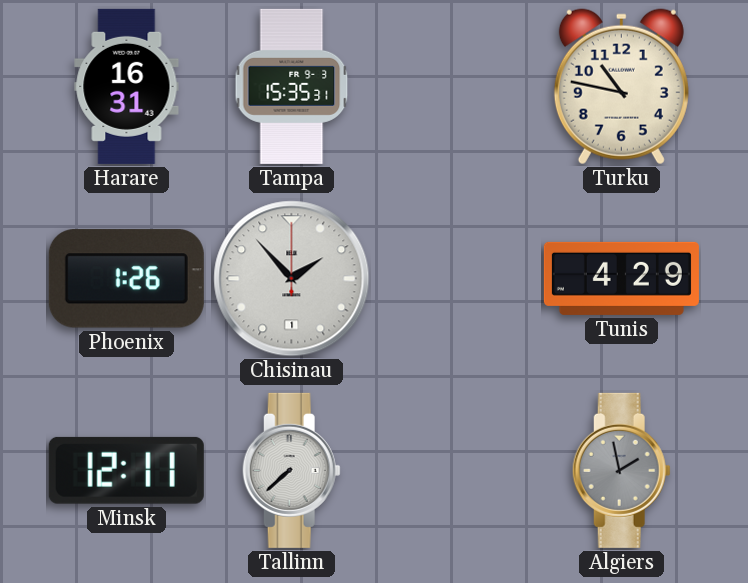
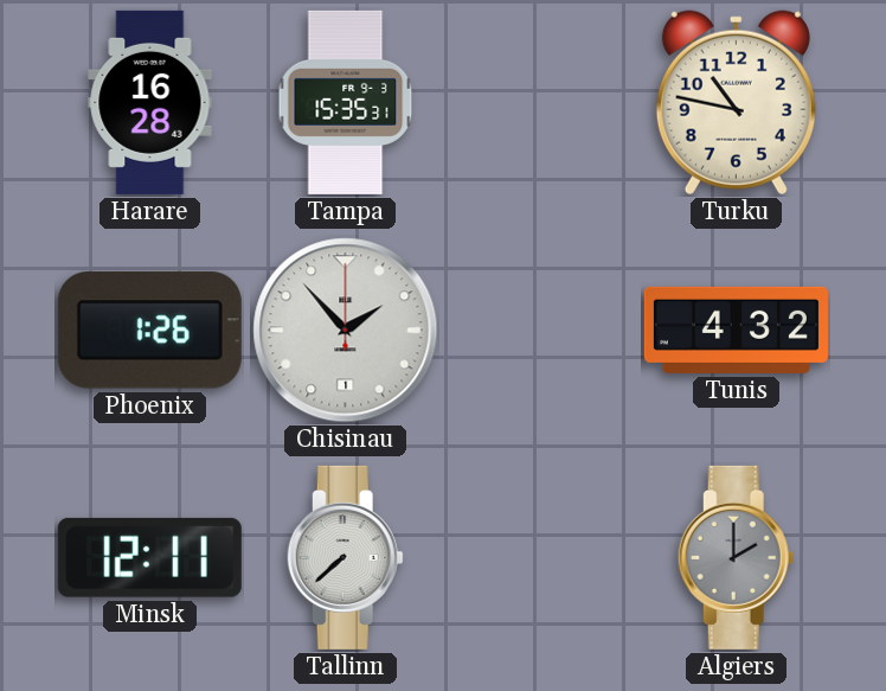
Harare: 16:31 -> 16:28 (150, 102)
Tunis: 4:29 -> 4:32 (736, 329)
Algiers: 1:58 -> 2:00 (736, 557)
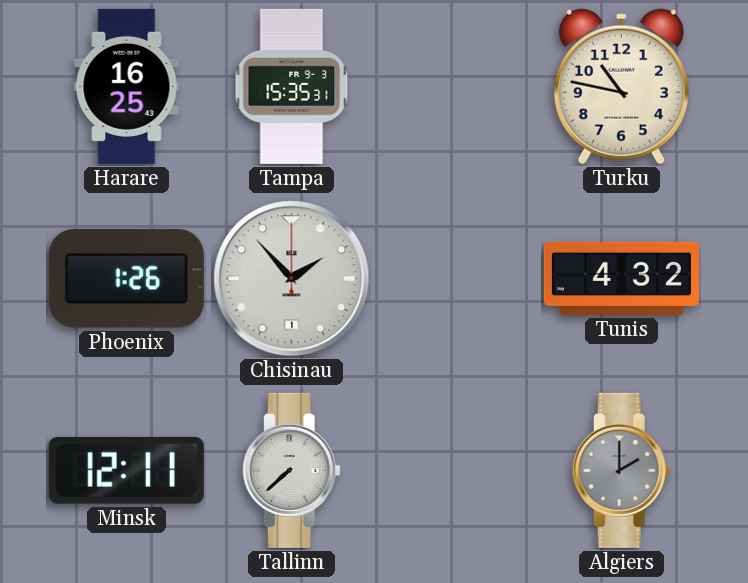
Harare: 16:28 -> 16:25 (127, 86)
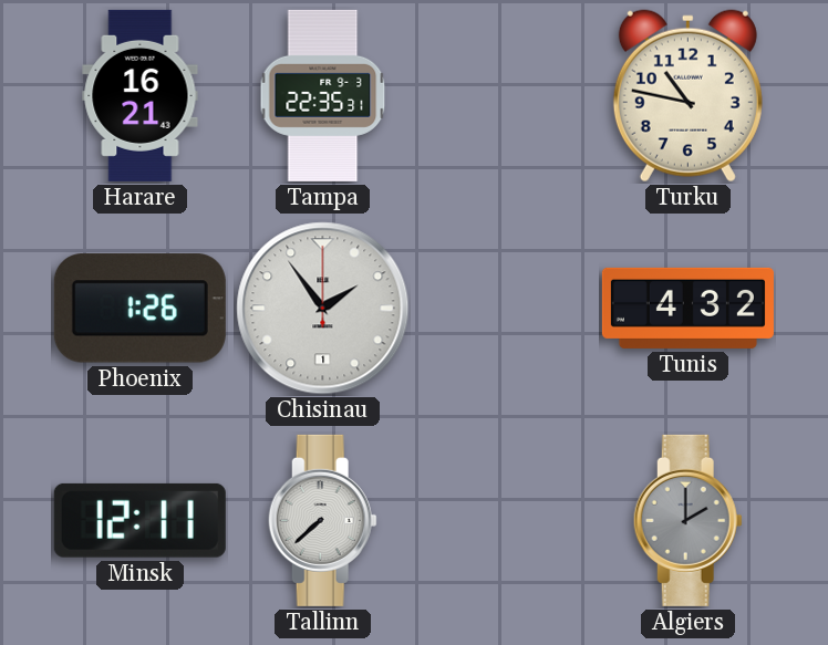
Harare: 16:25 -> 16:21 (141, 95)
Tampa: 15:35 -> 22:35 (323, 95)
Chisinau: 1:53 -> 1:54 (323, 309)
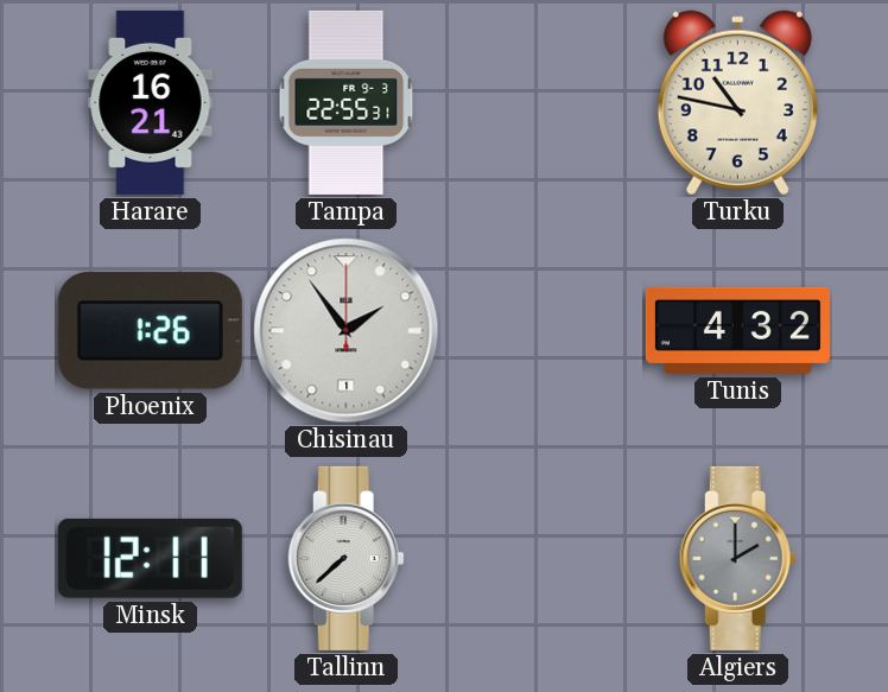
Tampa: 22:35 -> 22:55 (347, 102)
